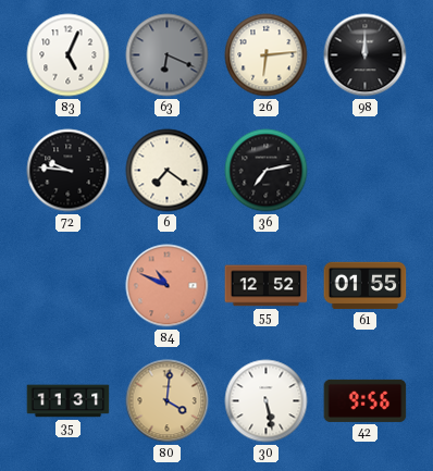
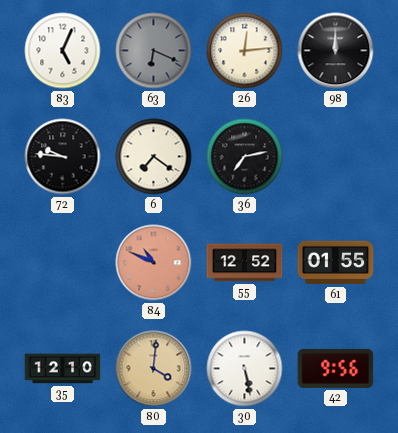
26: 6:14 -> 12:14 (245, 51)
35: 11:31 -> 12:10 (63, 369)
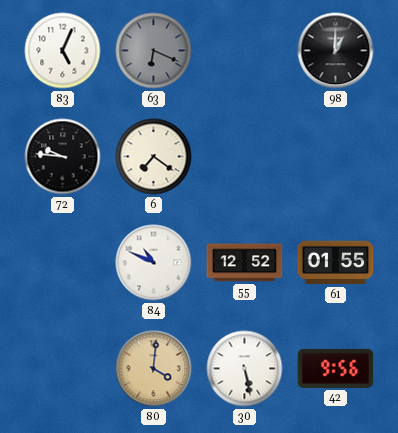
26: 12:14 -> none (245, 51)
98: 12:00 -> 1:00 (336, 51)
36: 7:13 -> none (245, 157)
84 dial: salmon -> white (154, 263)
35: 12:10 -> none (63, 369)
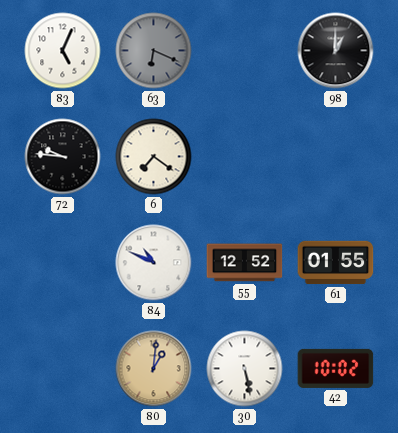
80: 4:01 -> 1:01 (154, 369)
42: 9:56 -> 10:02 (336, 368)
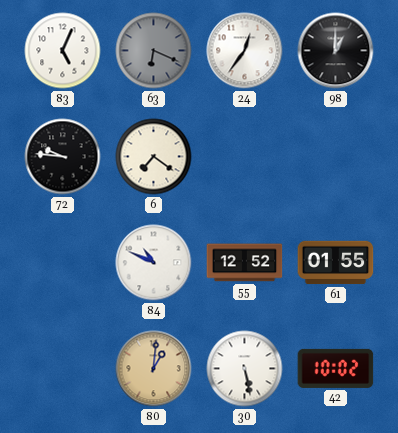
24: none -> 12:36 (245, 51)
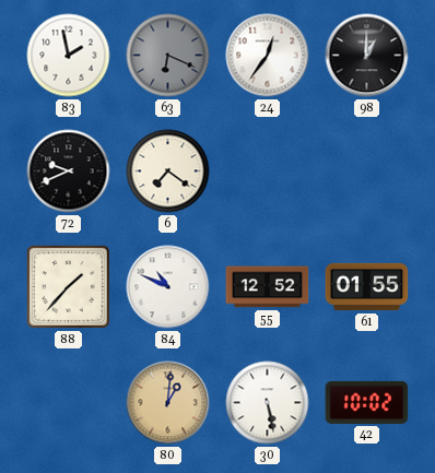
83: 5:04 -> 1:58 (69, 56)
72: 9:46 -> 9:41 (69, 172)
88: none -> 1:37 (68, 286)
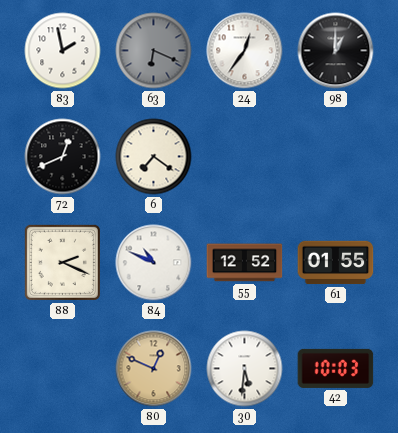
72: 9:41 -> 12:41 (63, 157)
88: 1:37 -> 2:19 (62, 262)
80: 1:01 -> 12:49 (154, 369)
30: 5:28 -> 5:31 (245, 369)
42: 10:02 -> 10:03 (336, 368)
